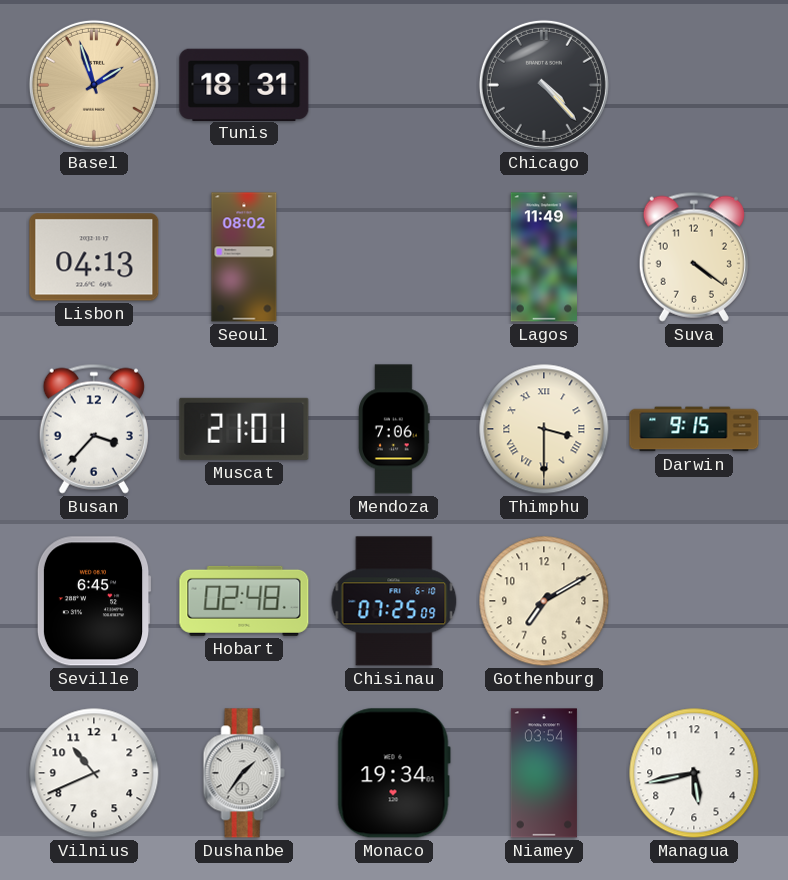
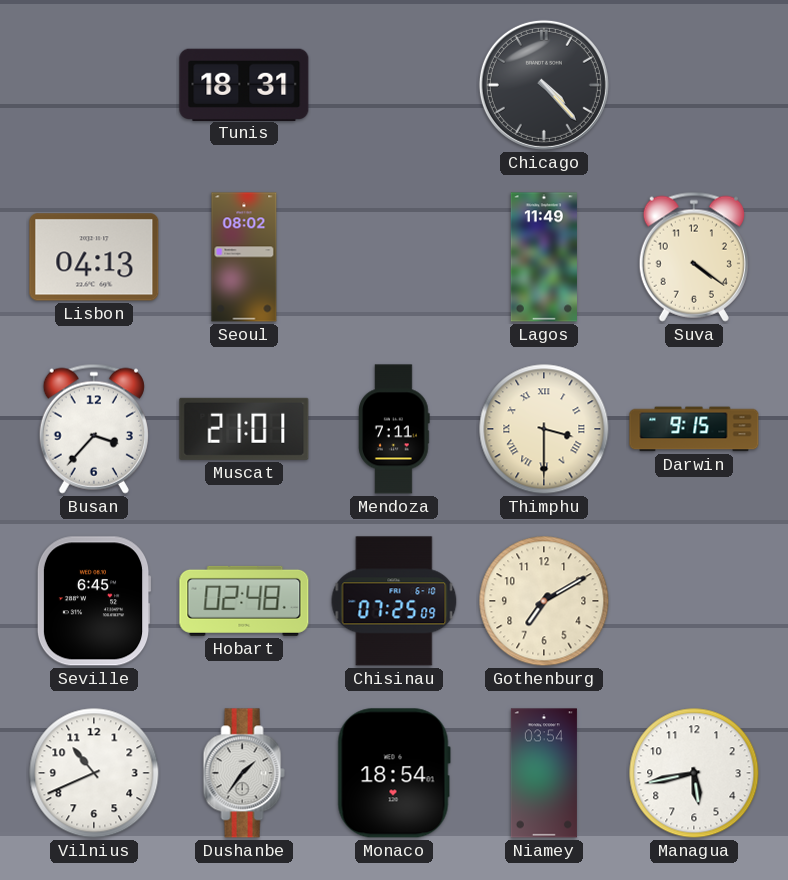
Basel: 1:57 -> none (94, 85)
Mendoza: 7:06 -> 7:11 (394, 429)
Monaco: 19:34 -> 18:54 (394, 773)
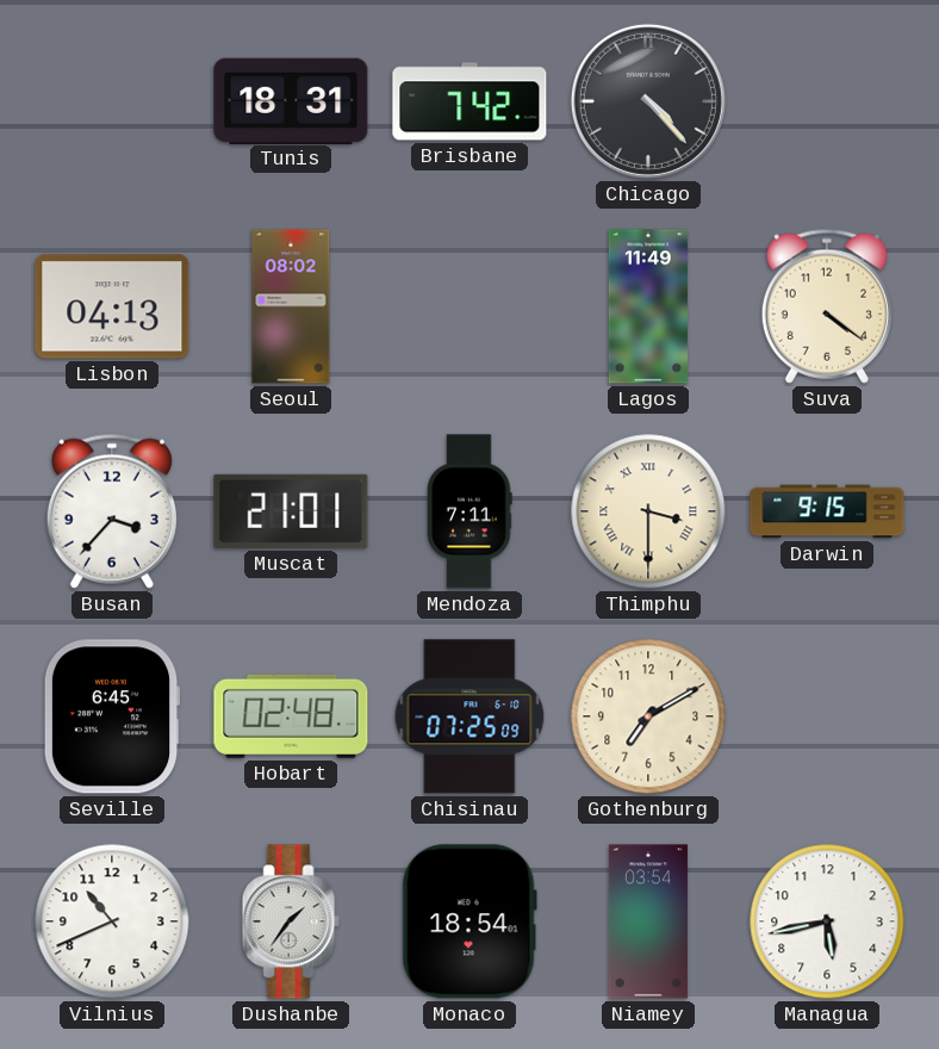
Brisbane: none -> 7:42 (470, 101)
